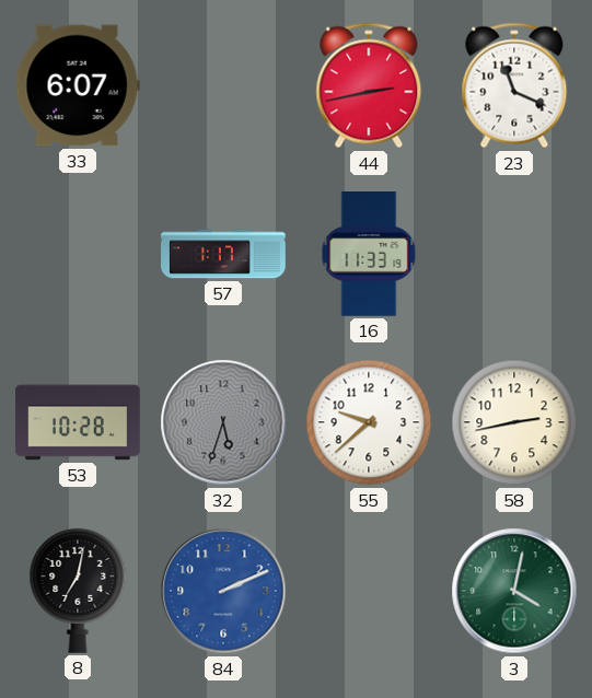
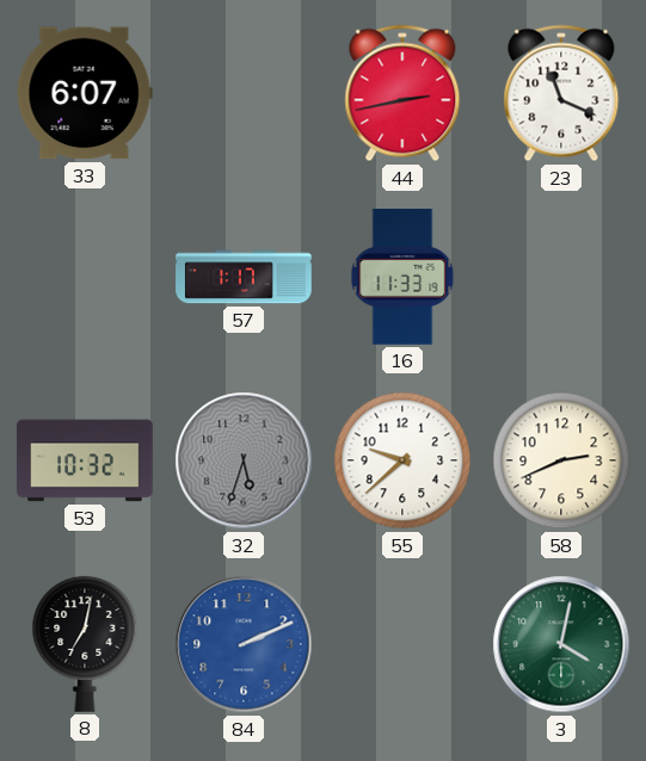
53: 10:28 -> 10:32 (85, 460)
58: 2:43 -> 2:41 (561, 460)
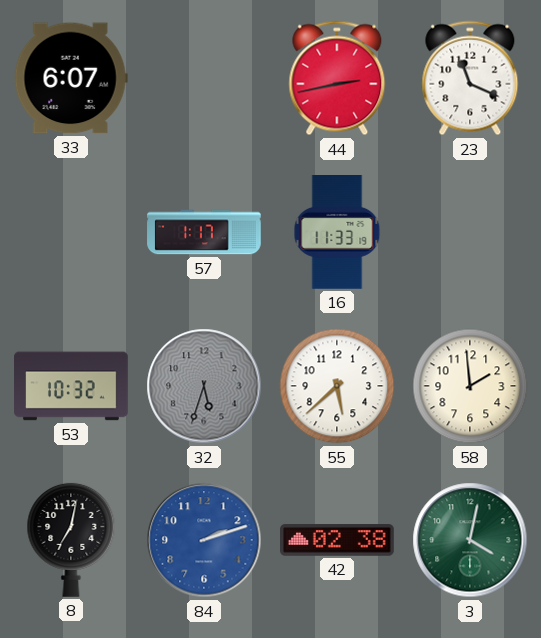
55: 9:38 -> 5:38 (337, 386)
58: 2:41 -> 1:59 (470, 386)
84: 2:11 -> 2:12 (204, 540)
42: none -> 02:38 (338, 540)
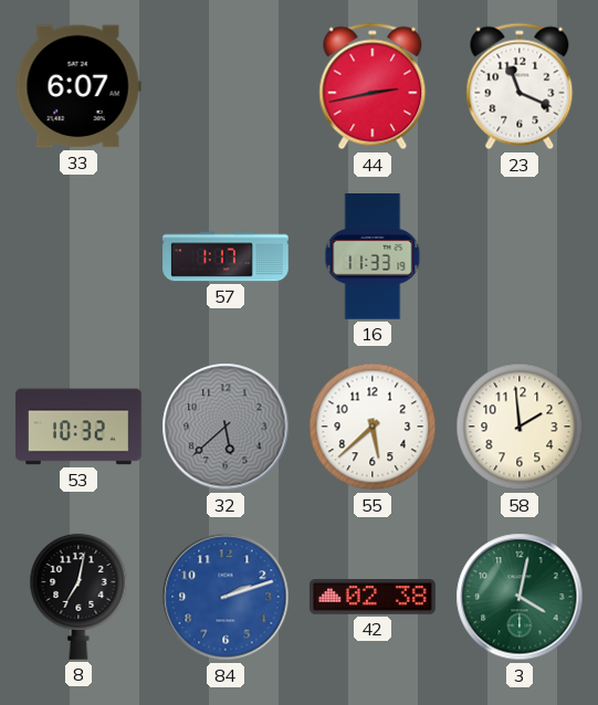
32: 5:33 -> 5:38 (225, 427)
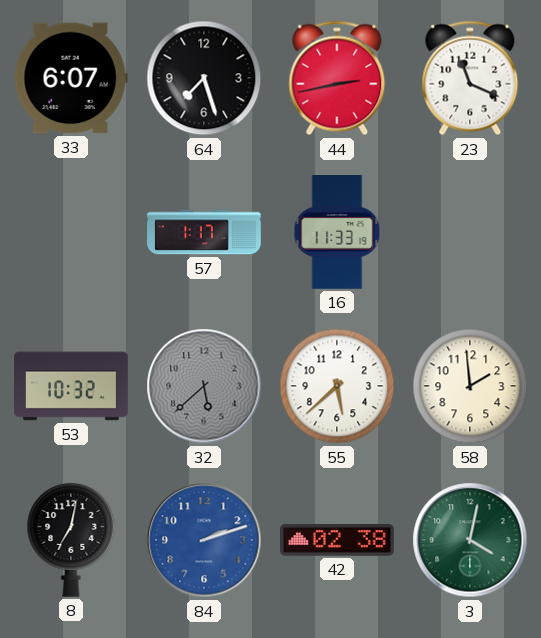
64: none -> 7:27 (204, 78)
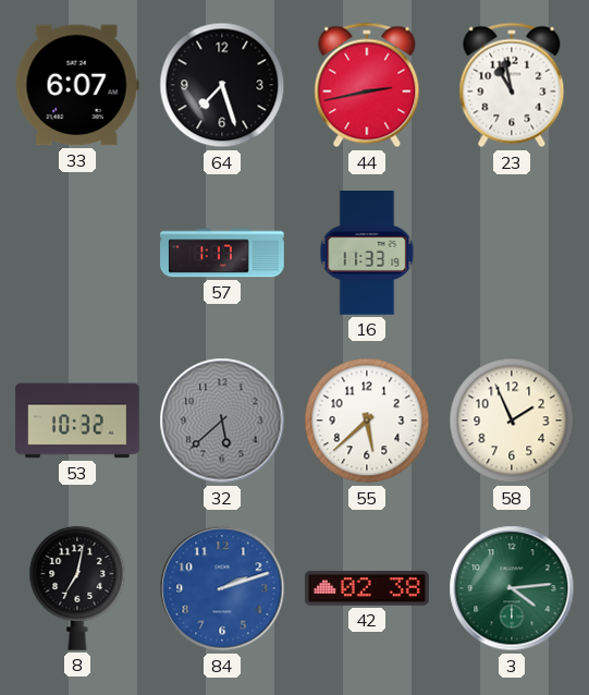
23: 11:19 -> 10:58 (512, 85)
58: 1:59 -> 1:56 (512, 420)
3: 4:02 -> 4:14 (512, 588)
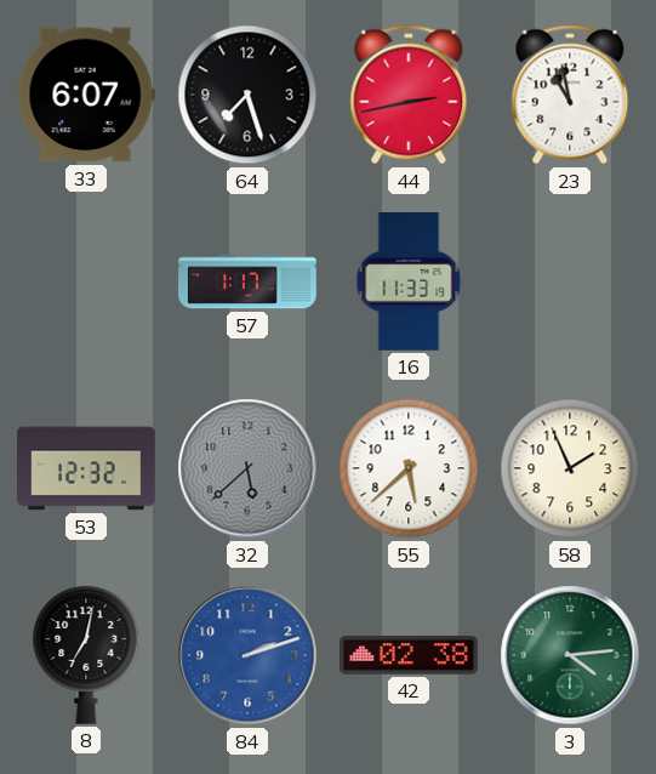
53: 10:32 -> 12:32 (86, 468)
